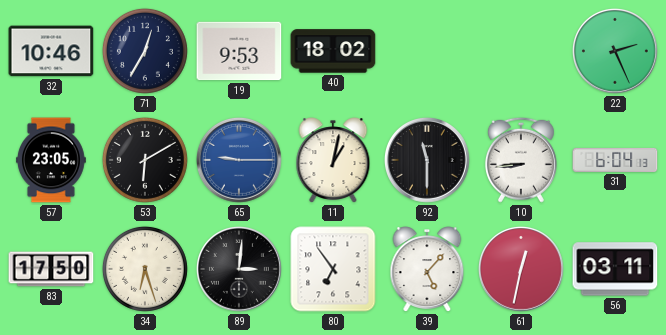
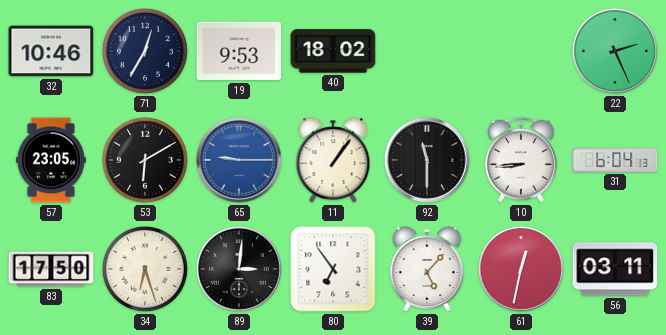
11: 1:02 -> 1:06 (333, 160)
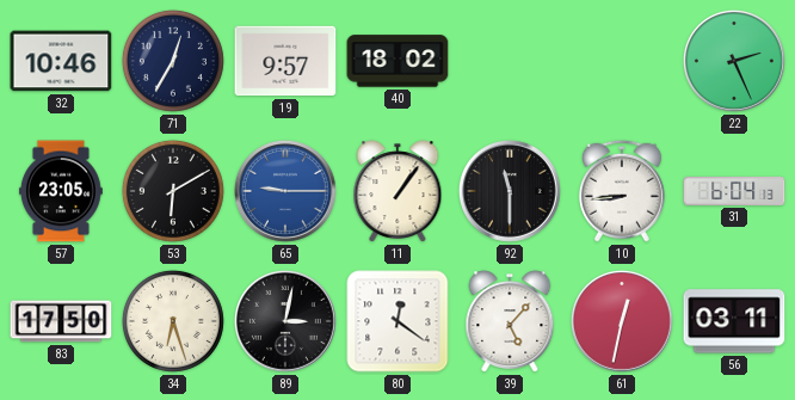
19: 9:53 -> 9:57 (285, 61)
89: 3:01 -> 3:02 (285, 321)
80: 6:54 -> 12:21 (397, 321)
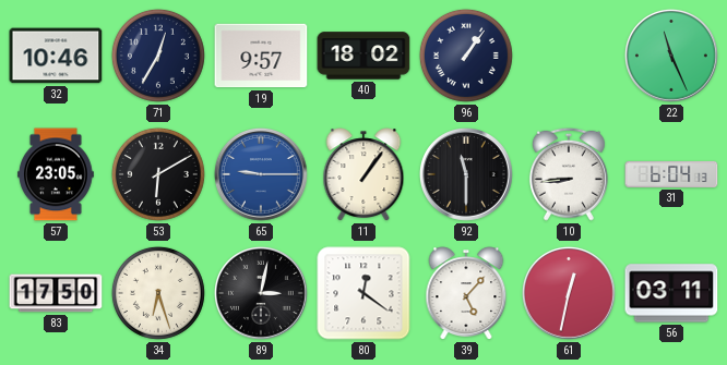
96: none -> 1:06 (466, 56)
22: 2:26 -> 11:26 (671, 56)
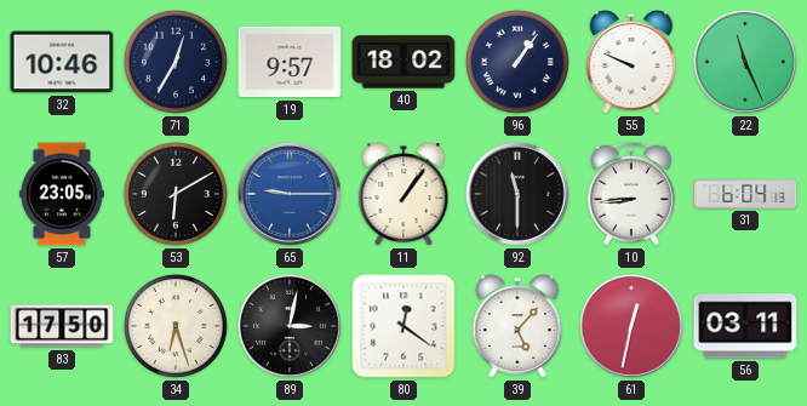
55: none -> 9:49 (631, 62)
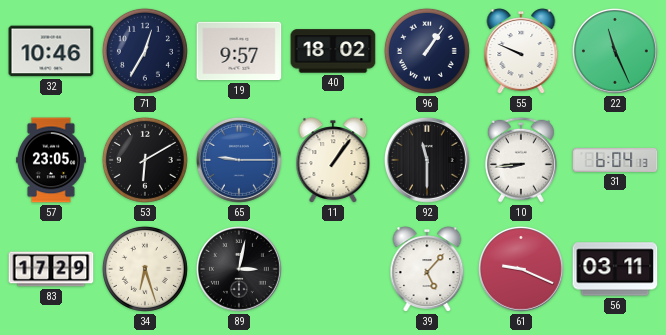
83: 17:50 -> 17:29 (51, 269)
80: 12:21 -> none (403, 326)
61: 12:32 -> 9:19 (521, 269)
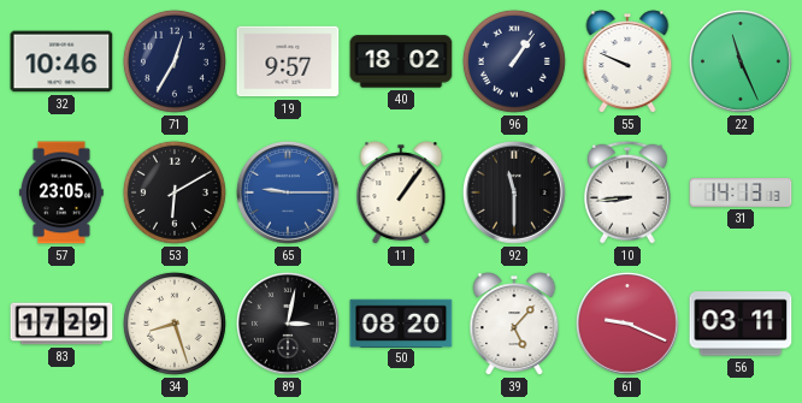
31: 6:04 -> 14:13 (741, 192)
34: 6:27 -> 8:27 (175, 324)
50: none -> 08:20 (401, 322)
